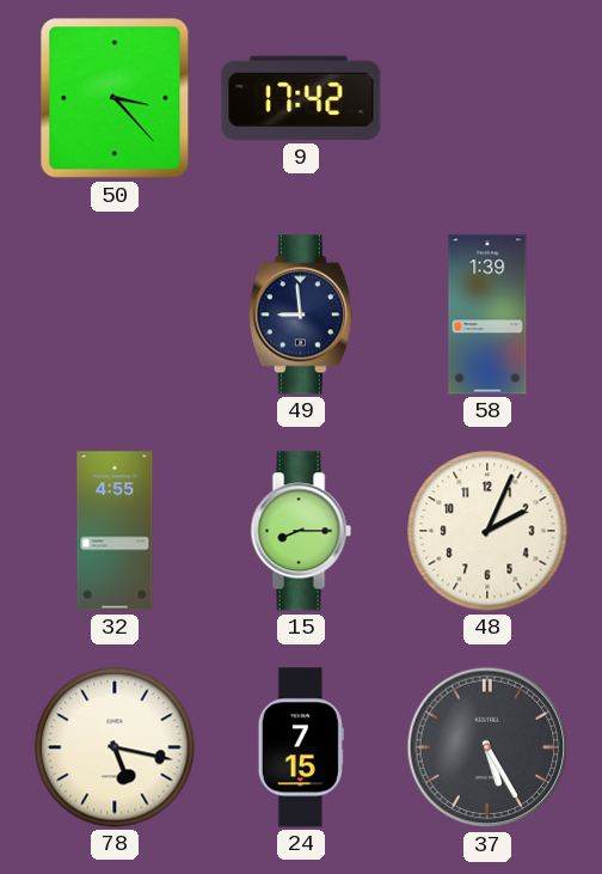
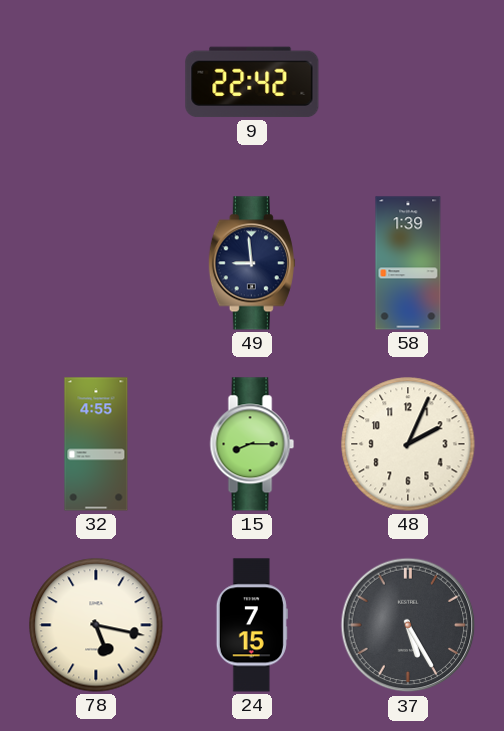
50: 3:23 -> none (115, 98)
9: 17:42 -> 22:42 (252, 82)
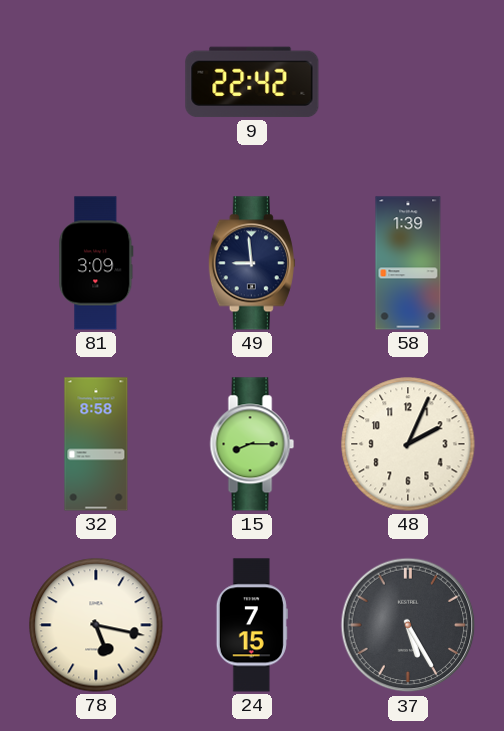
81: none -> 3:09 (96, 263)
32: 4:55 -> 8:58 (96, 444)
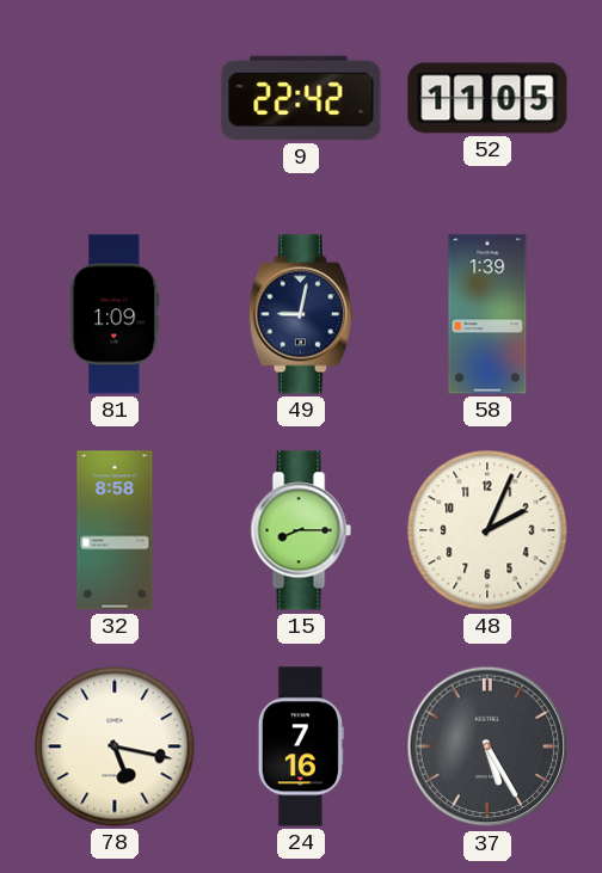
52: none -> 11:05 (487, 98)
81: 3:09 -> 1:09 (115, 314)
49: 8:59 -> 9:02 (301, 314)
24: 7:15 -> 7:16 (301, 746)
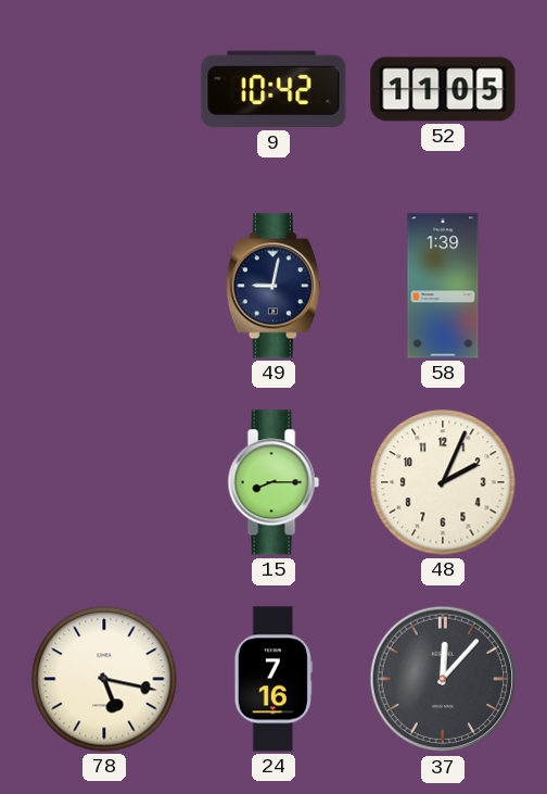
9: 22:42 -> 10:42 (273, 89)
81: 1:09 -> none (115, 314)
32: 8:58 -> none (115, 530)
37: 5:25 -> 12:07 (443, 679)
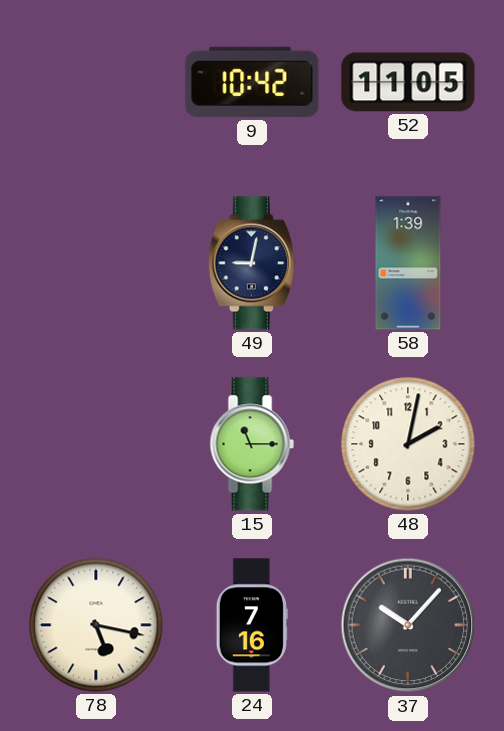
15: 8:15 -> 11:15 (252, 444)
48: 2:04 -> 2:02 (408, 444)
37: 12:07 -> 10:07 (408, 625)
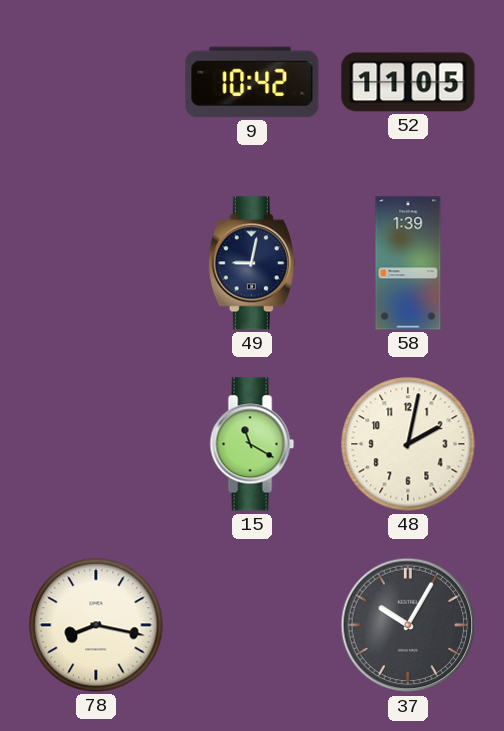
15: 11:15 -> 11:20 (252, 444)
78: 5:17 -> 8:17 (96, 625)
24: 7:16 -> none (252, 625)
37: 10:07 -> 10:05 (408, 625)
